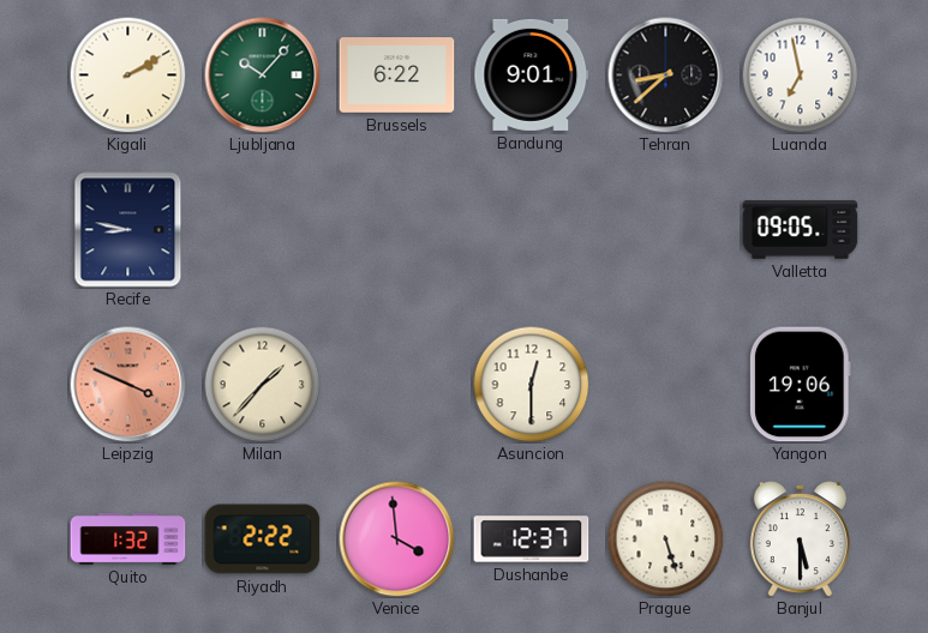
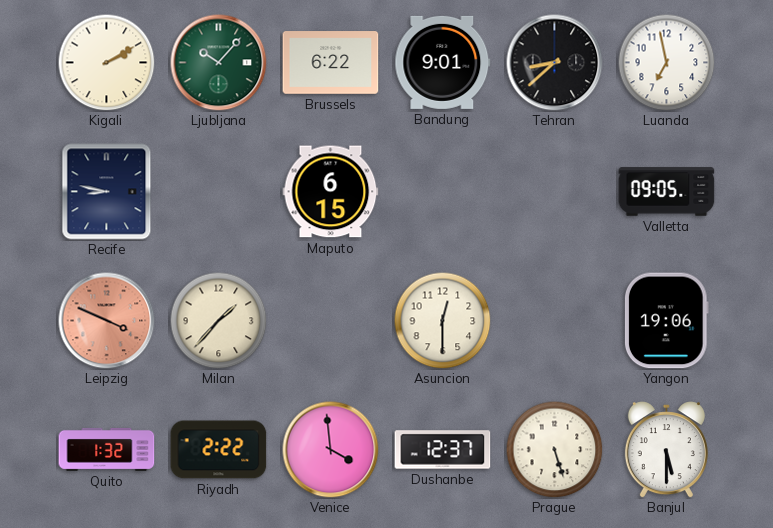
Maputo: none -> 6:15 (331, 192)
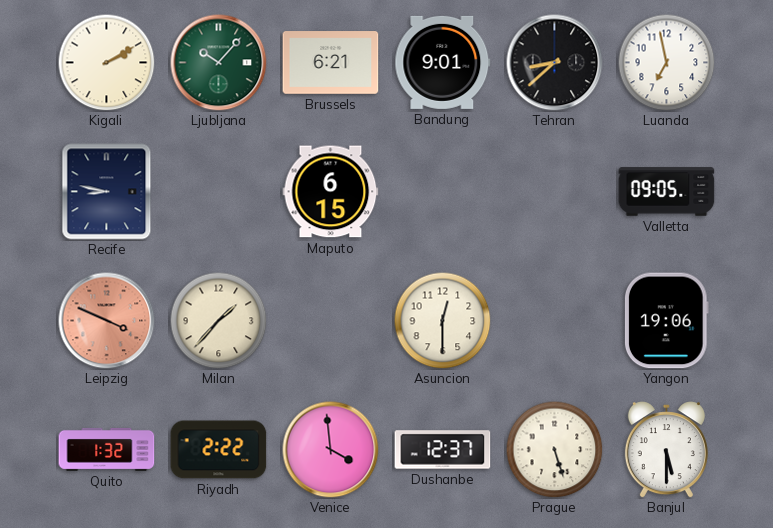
Brussels: 6:22 -> 6:21 (331, 63)
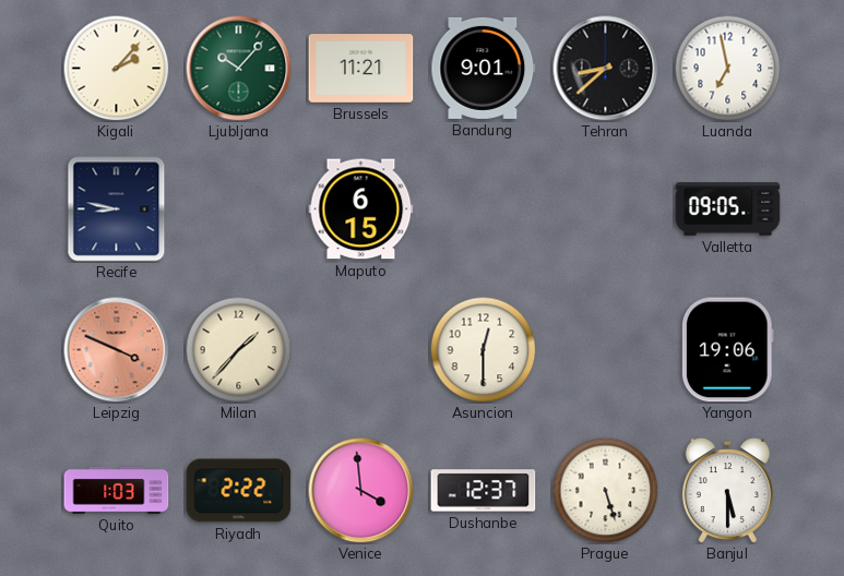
Kigali: 2:10 -> 2:07 (116, 68)
Brussels: 6:21 -> 11:21 (361, 69)
Quito: 1:32 -> 1:03 (117, 490)
